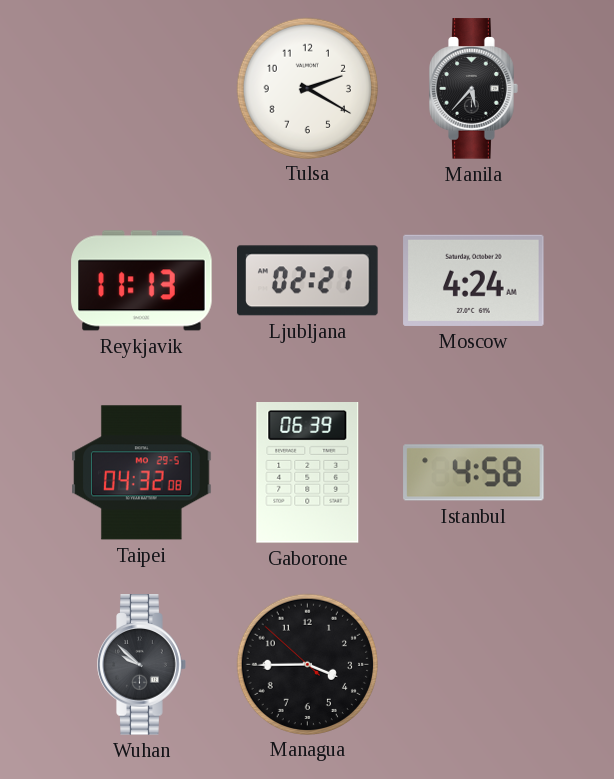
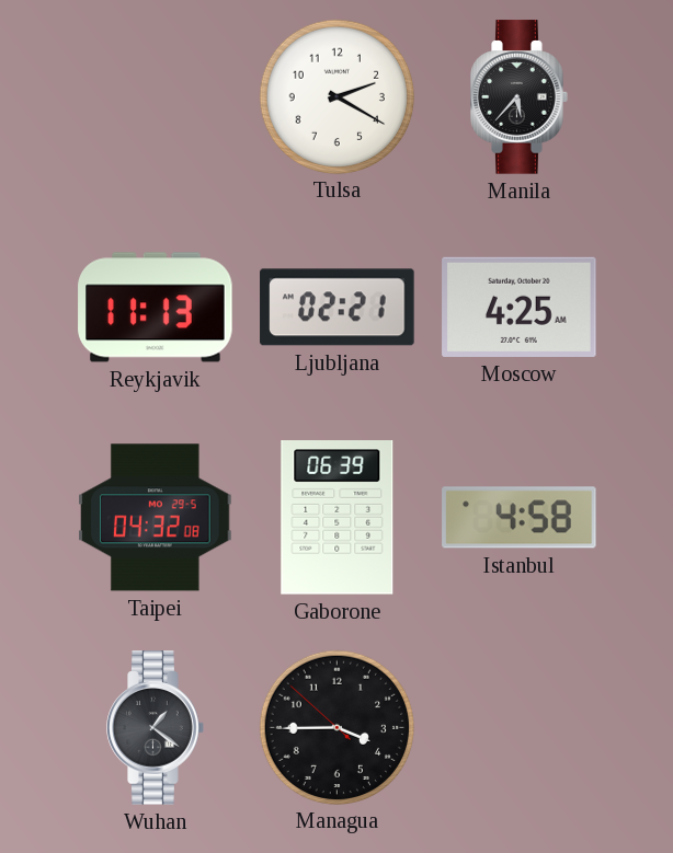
Moscow: 4:24 -> 4:25 (520, 307)
Wuhan: 9:52 -> 1:21 (156, 728)
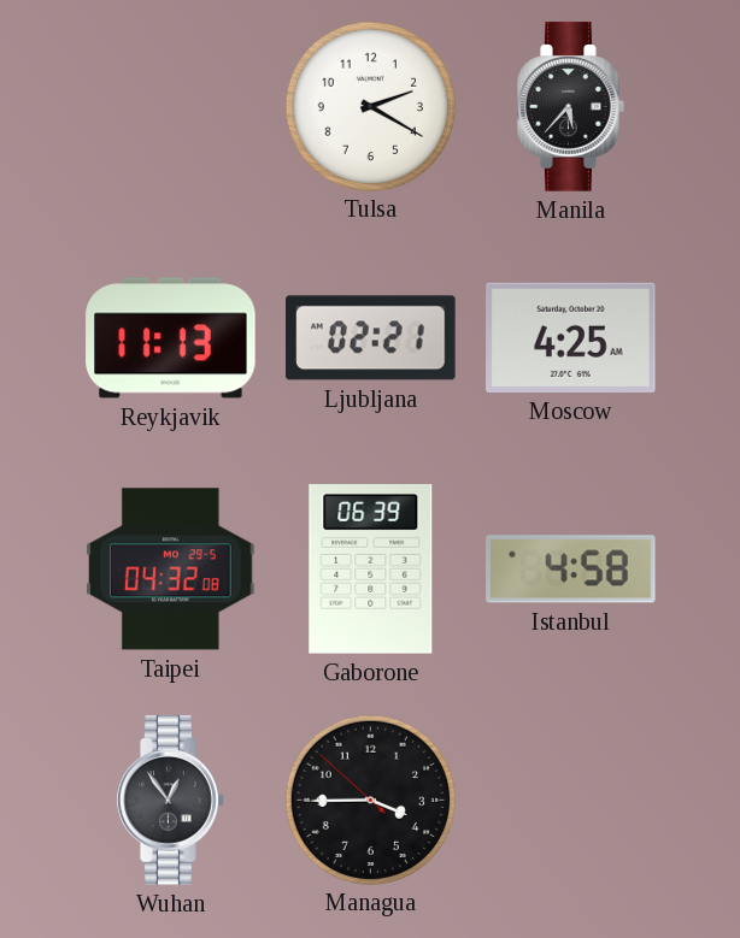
Wuhan: 1:21 -> 12:54 (171, 801)
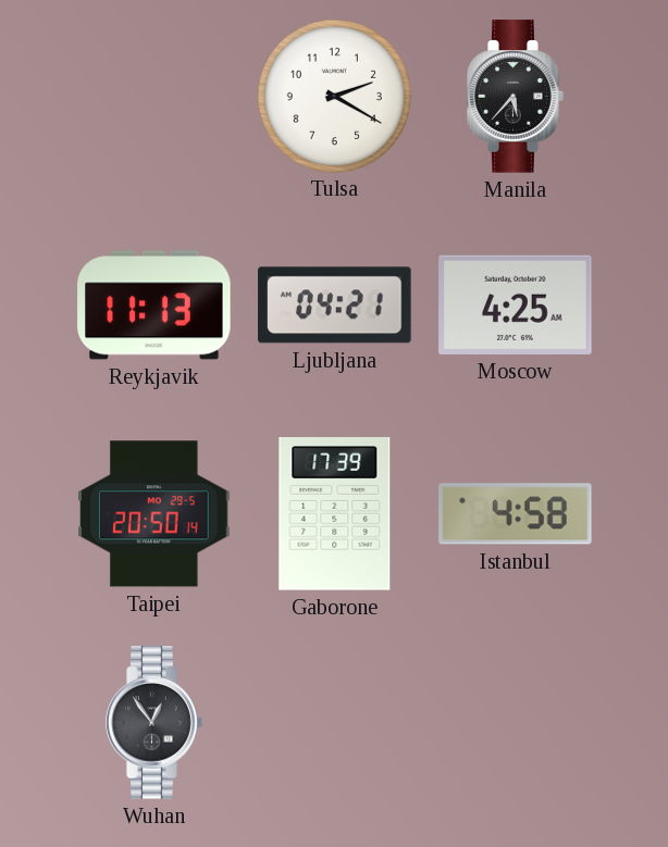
Ljubljana: 02:21 -> 04:21 (335, 306)
Taipei: 04:32 -> 20:50 (154, 514)
Gaborone: 06:39 -> 17:39 (335, 514)
Managua: 3:44 -> none (370, 800)
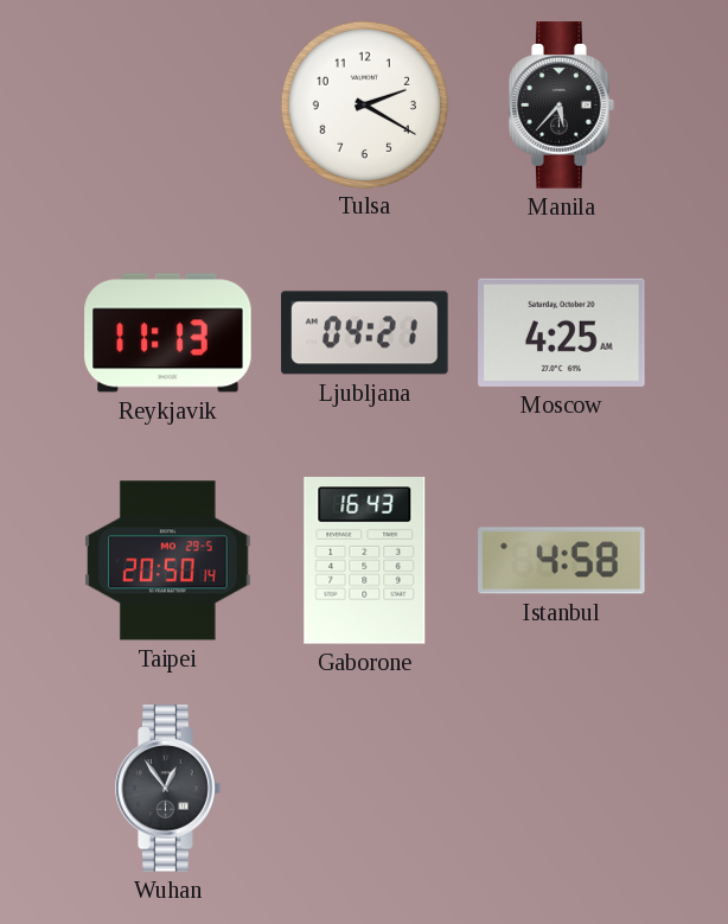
Gaborone: 17:39 -> 16:43 (365, 561)
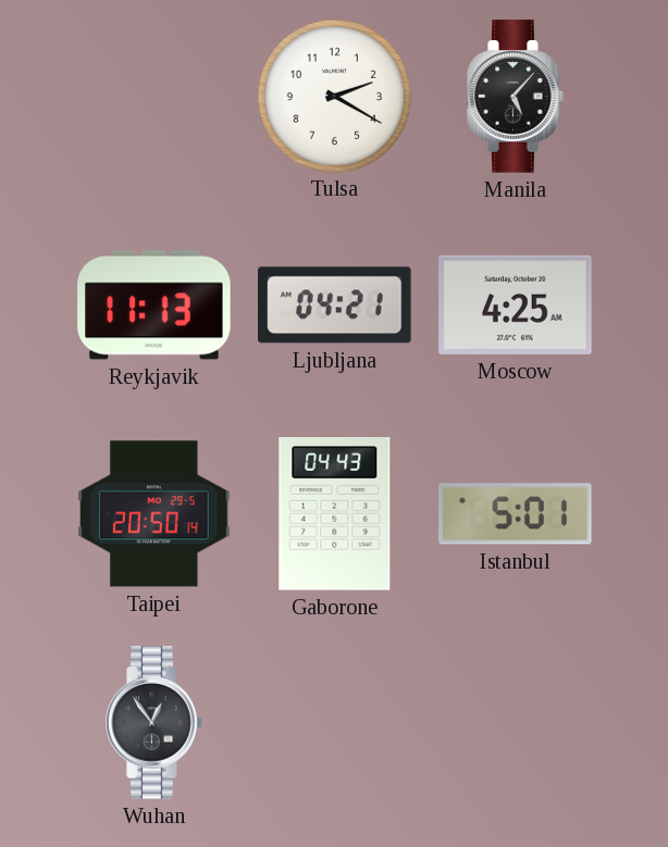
Manila: 5:37 -> 5:07 (516, 97)
Gaborone: 16:43 -> 04:43 (335, 514)
Istanbul: 4:58 -> 5:01 (516, 514)
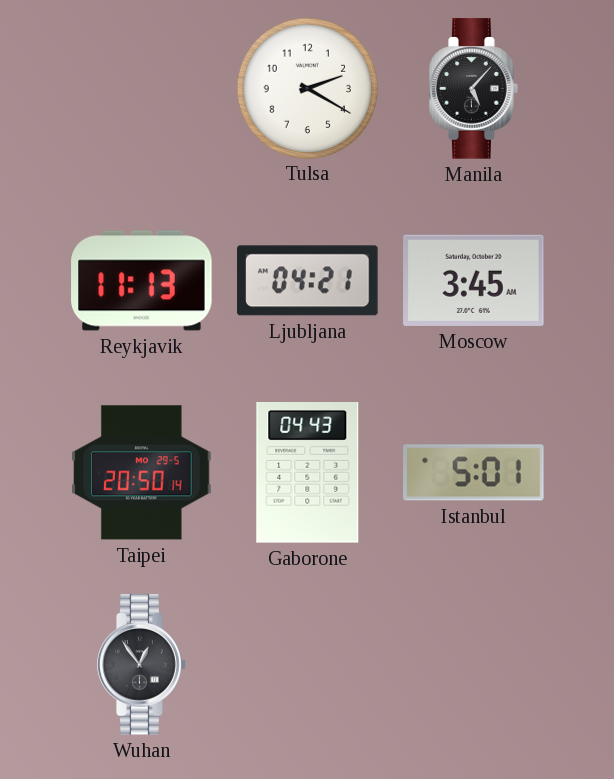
Moscow: 4:25 -> 3:45 (474, 280)
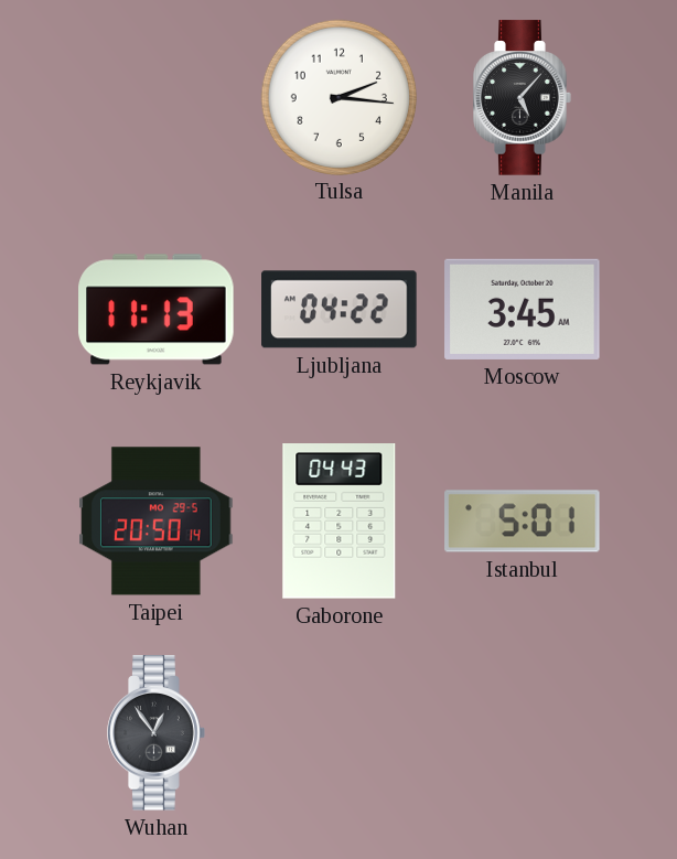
Tulsa: 2:20 -> 2:16 (338, 97)
Ljubljana: 04:21 -> 04:22 (340, 310)
